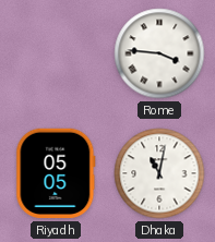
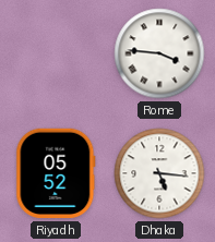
Riyadh: 05:05 -> 05:52 (56, 173)
Dhaka: 11:02 -> 5:16 (159, 173)
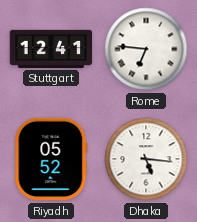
Stuttgart: none -> 12:41 (51, 49)
Rome: 3:46 -> 6:46 (146, 49)
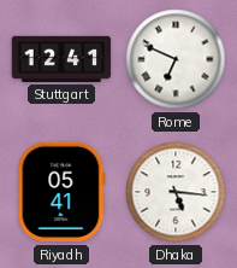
Rome: 6:46 -> 6:49 (176, 59)
Riyadh: 05:52 -> 05:41 (61, 192)
